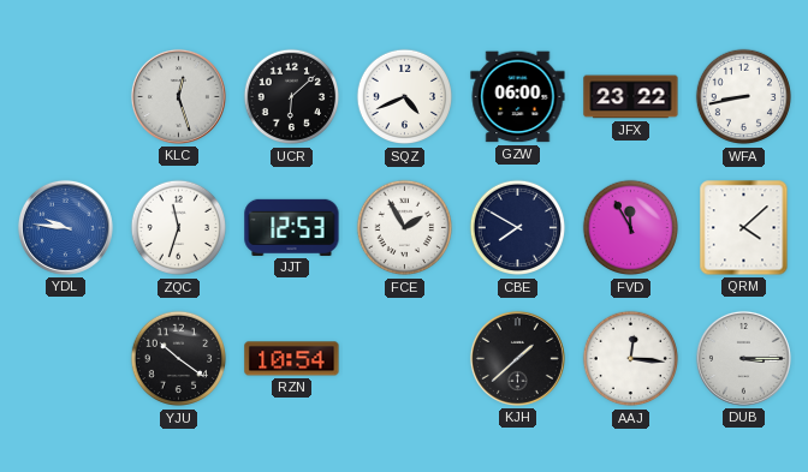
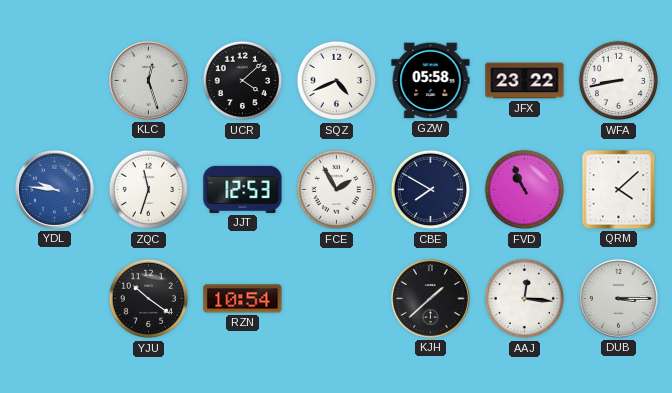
UCR: 6:08 -> 4:08 (243, 81)
GZW: 06:00 -> 05:58 (431, 81)
FVD: 11:55 -> 10:56 (525, 190)
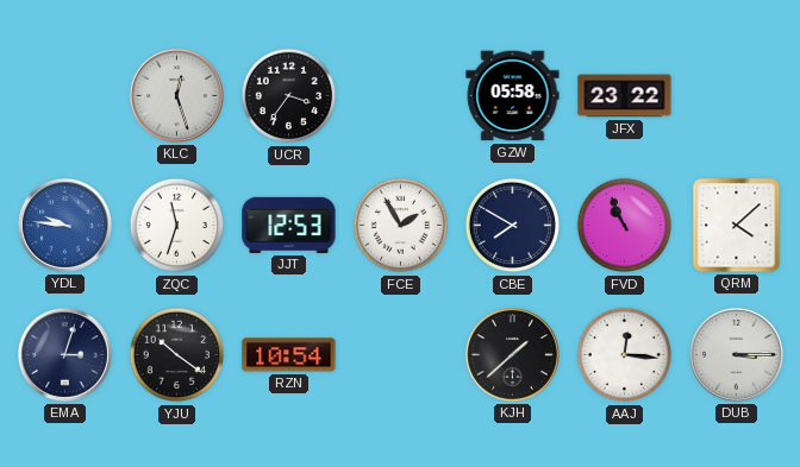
UCR: 4:08 -> 3:36 (289, 96)
SQZ: 4:41 -> none (337, 81)
WFA: 8:43 -> none (619, 81)
EMA: none -> 3:03 (64, 354)
